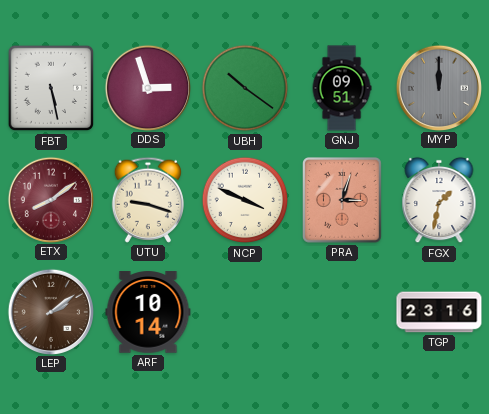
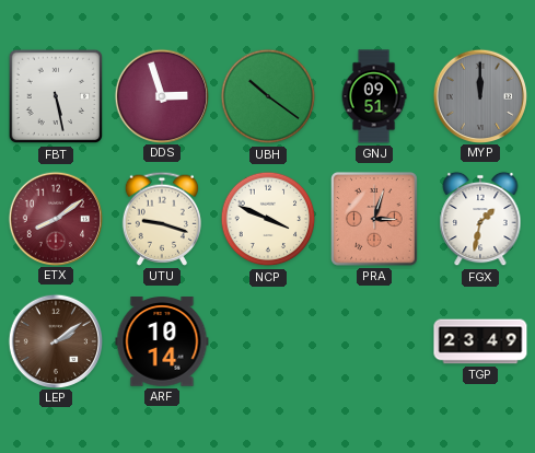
TGP: 23:16 -> 23:49 (480, 341)
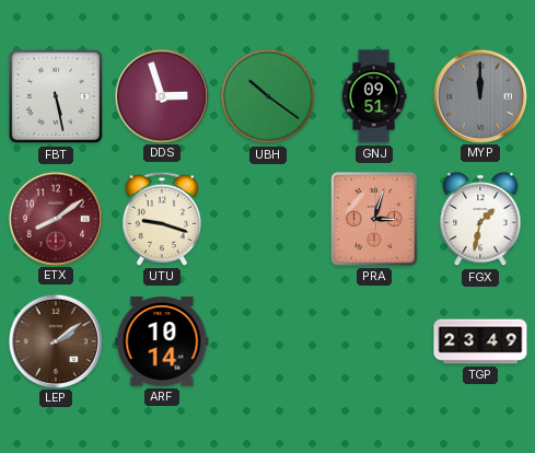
NCP: 3:49 -> none (268, 219)
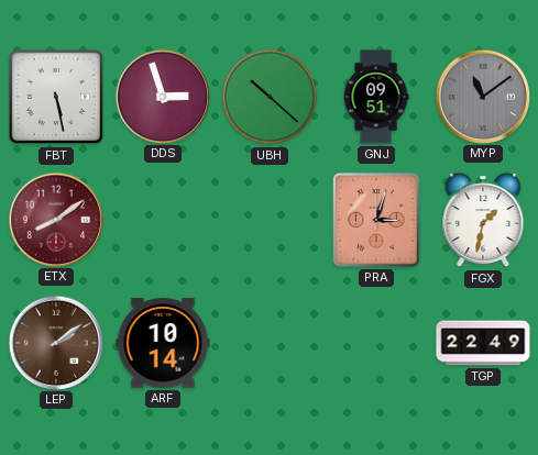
UBH: 10:21 -> 10:22 (270, 97)
MYP: 12:00 -> 11:09 (482, 96)
UTU: 9:18 -> none (162, 219)
TGP: 23:49 -> 22:49 (483, 343)
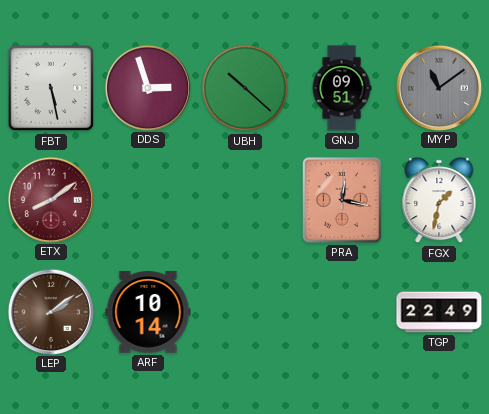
PRA: 3:03 -> 12:17 (343, 201)
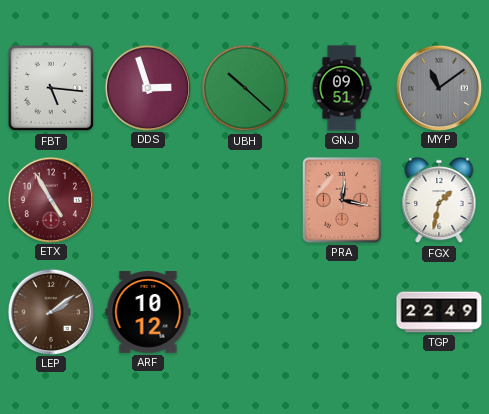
FBT: 5:28 -> 5:16 (51, 88)
ETX: 8:09 -> 4:55 (50, 199)
ARF: 10:14 -> 10:12 (148, 312)
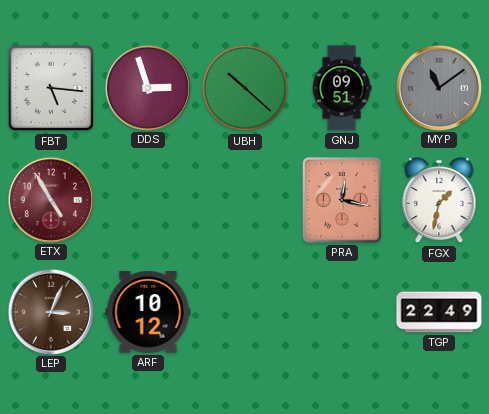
LEP: 2:09 -> 3:04 (50, 311)
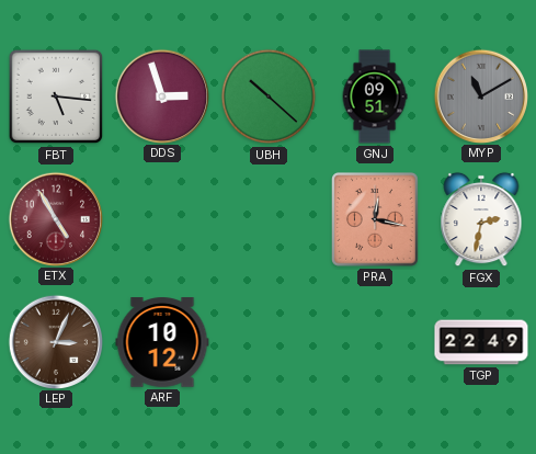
MYP: 11:09 -> 11:10 (480, 95)
FGX: 1:32 -> 2:32 (481, 219)
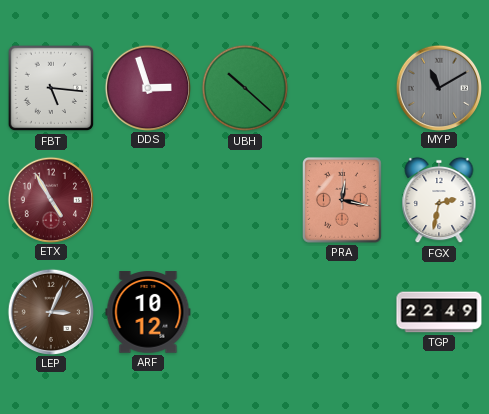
GNJ: 09:51 -> none (375, 97)
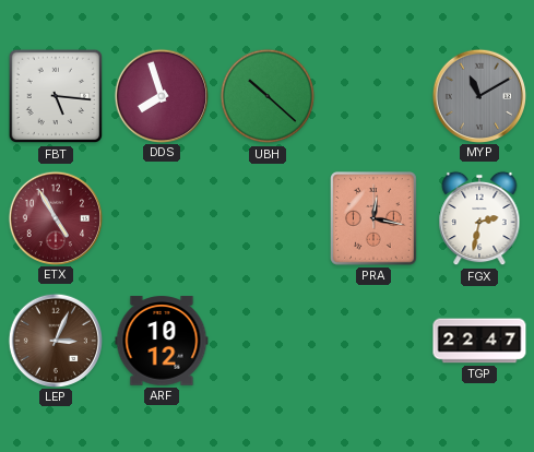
DDS: 2:57 -> 7:57 (161, 95)
TGP: 22:49 -> 22:47 (479, 341)
